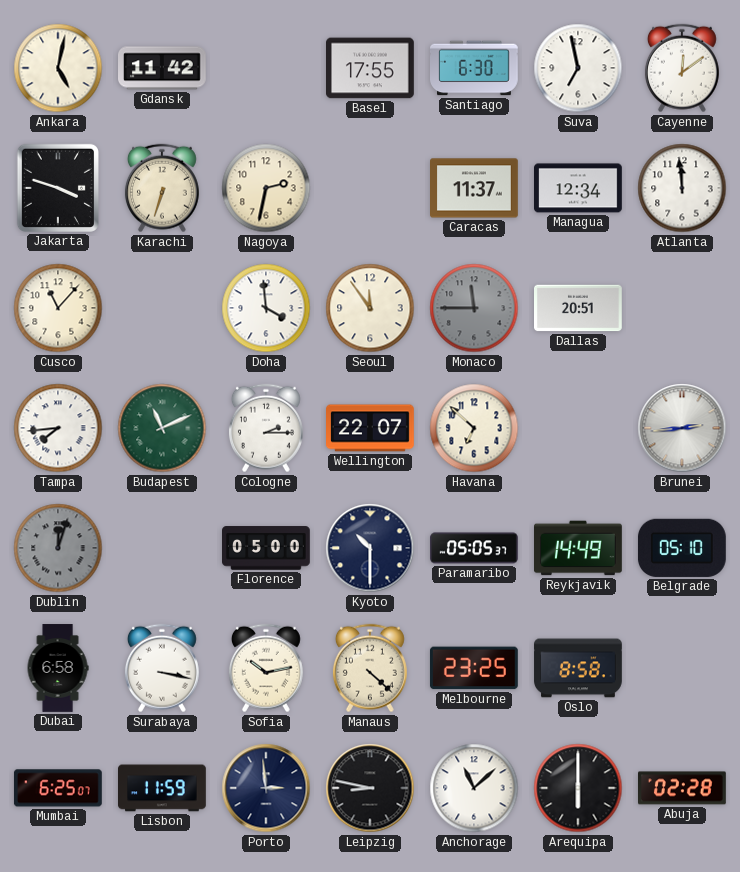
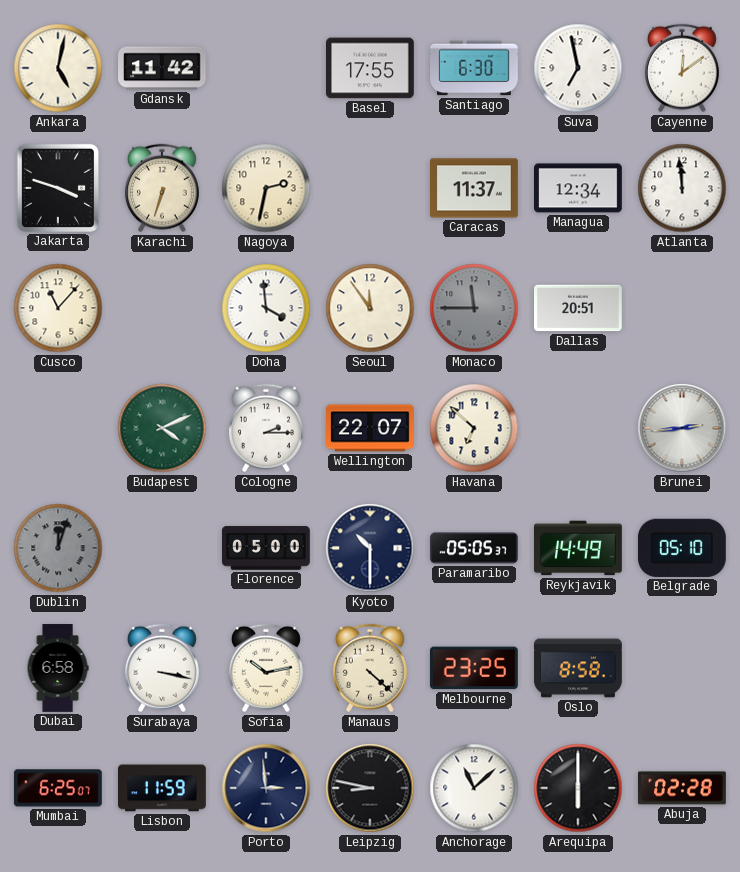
Tampa: 7:44 -> none (58, 428)
Budapest: 11:11 -> 4:11 (162, 428)
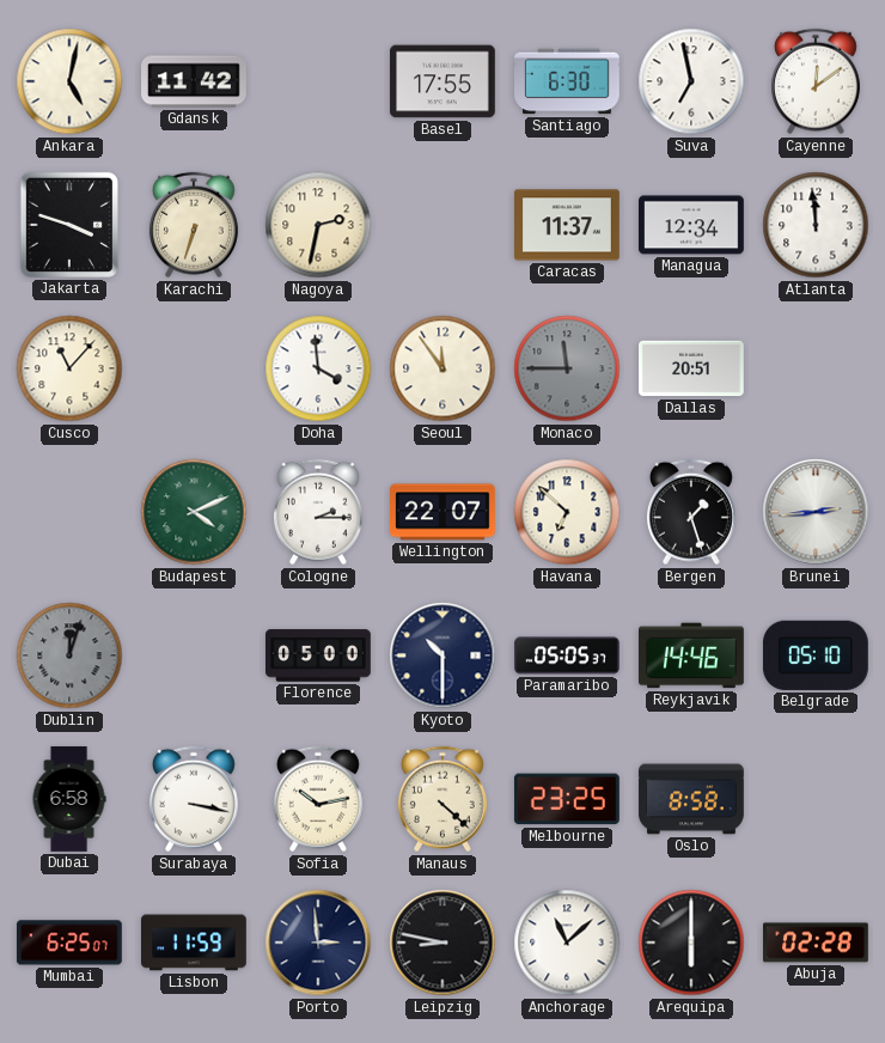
Bergen: none -> 1:27 (691, 512)
Reykjavik: 14:49 -> 14:46 (692, 655)
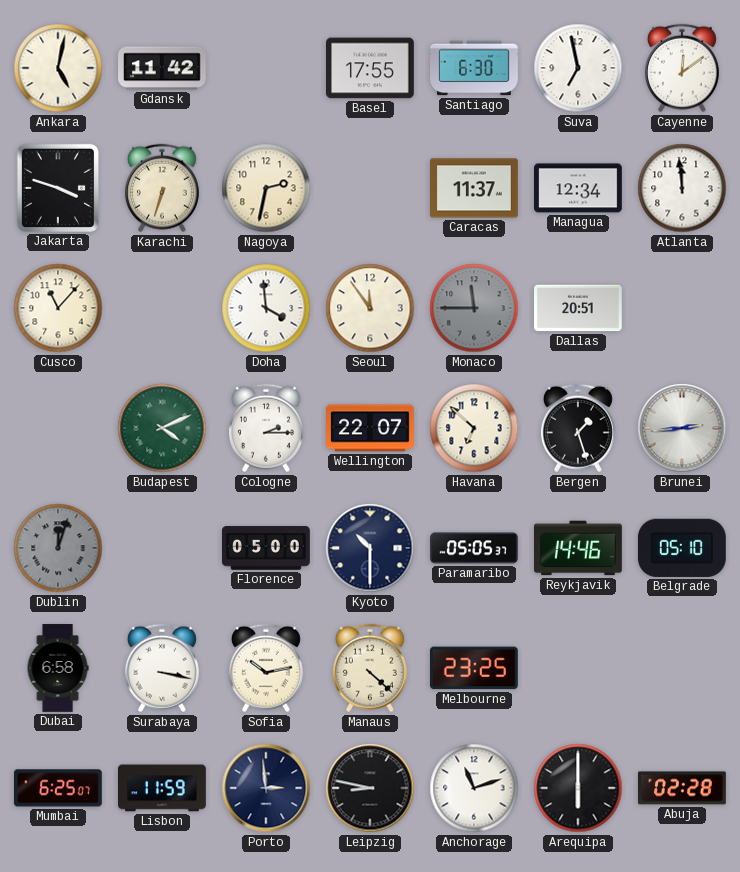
Oslo: 8:58 -> none (691, 799)
Anchorage: 11:08 -> 11:12 (474, 788)
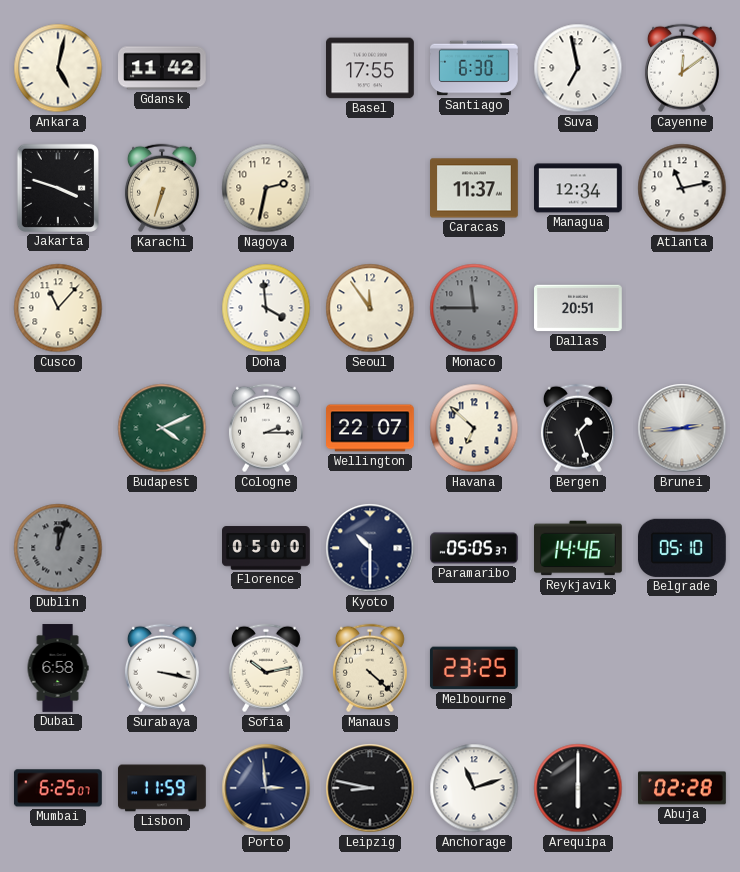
Atlanta: 11:59 -> 11:13 (682, 188)
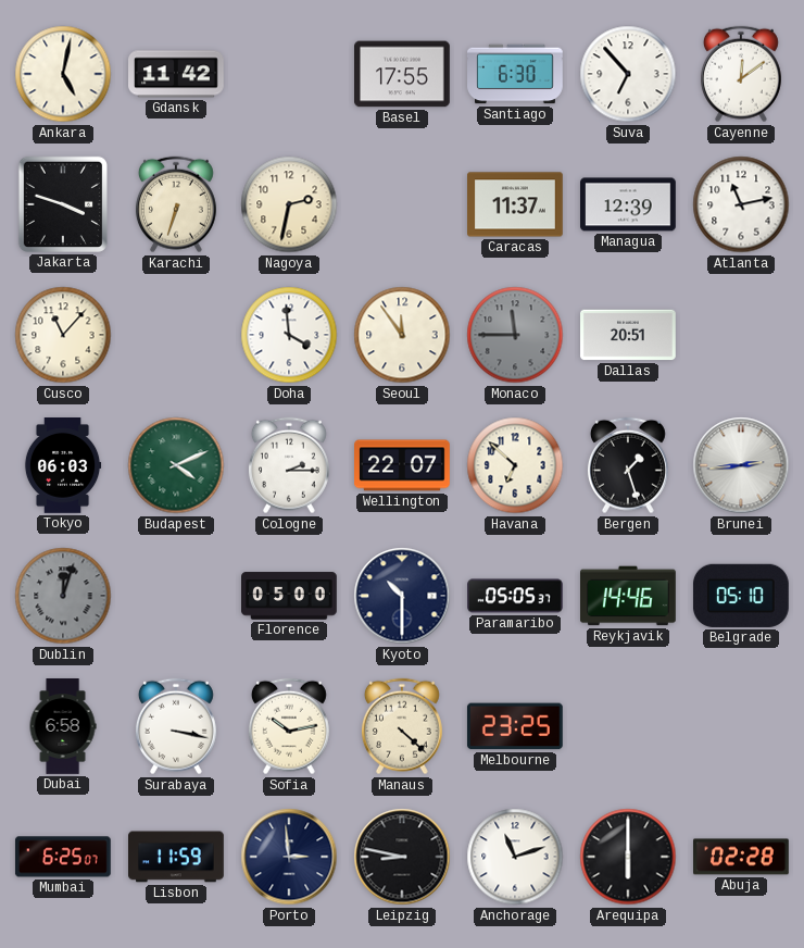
Suva: 6:58 -> 6:53 (628, 74)
Managua: 12:34 -> 12:39 (629, 204)
Tokyo: none -> 06:03 (63, 466)
